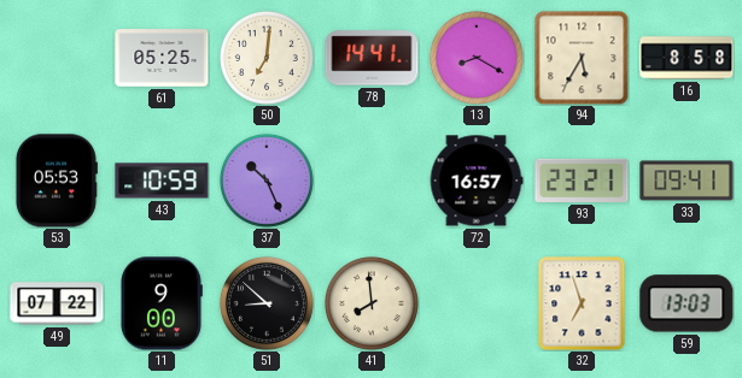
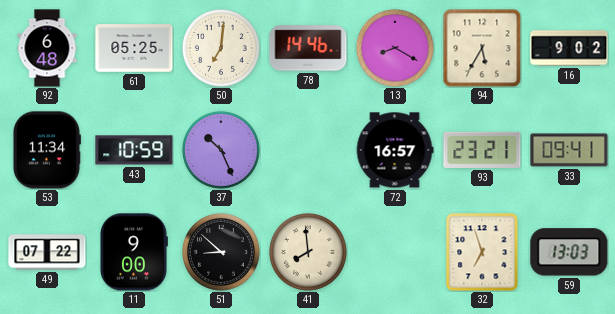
92: none -> 6:48 (47, 48)
78: 14:41 -> 14:46 (308, 48)
16: 8:58 -> 9:02 (569, 48)
53: 05:53 -> 11:34 (46, 150)
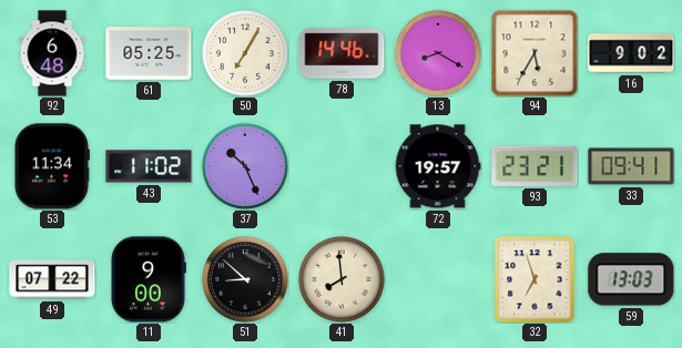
50: 7:01 -> 7:05 (245, 53)
43: 10:59 -> 11:02 (149, 166)
72: 16:57 -> 19:57 (438, 166)
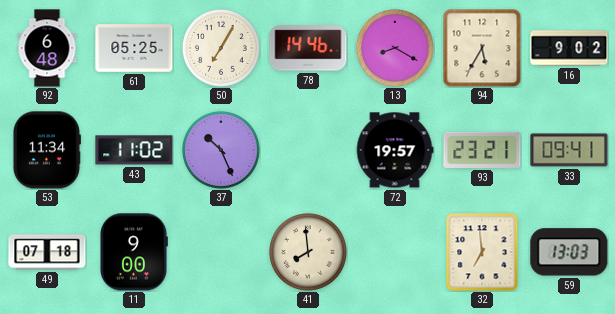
49: 07:22 -> 07:18 (47, 252)
51: 8:52 -> none (245, 279)
32: 6:57 -> 6:59 (482, 252)
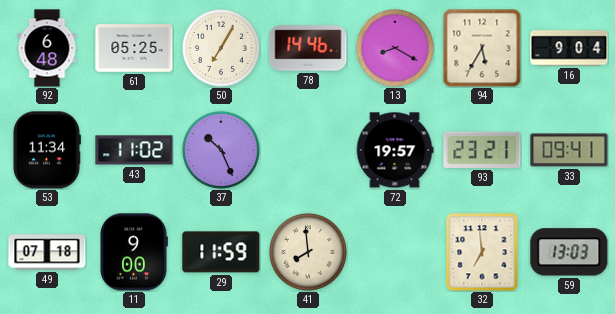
16: 9:02 -> 9:04 (569, 48)
29: none -> 11:59 (221, 252)
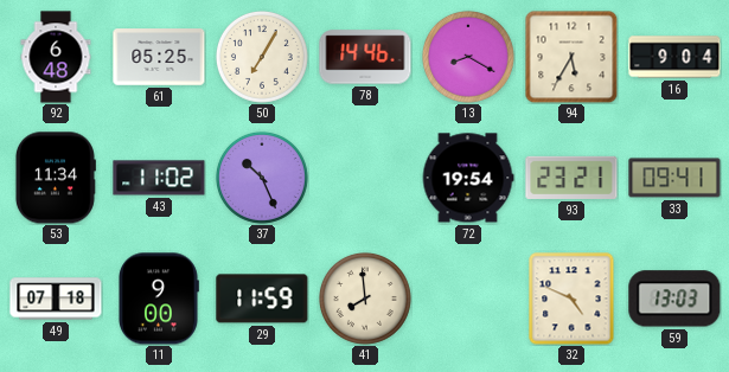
72: 19:57 -> 19:54 (468, 178)
32: 6:59 -> 4:49 (571, 299)
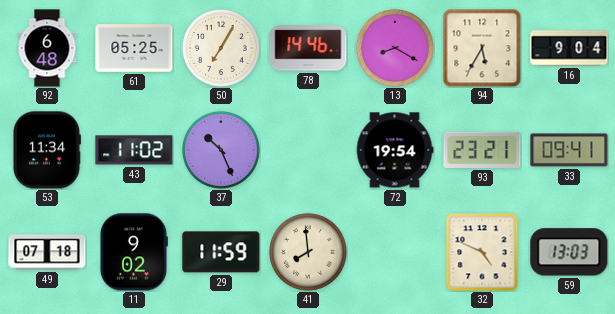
11: 9:00 -> 9:02 (134, 252)
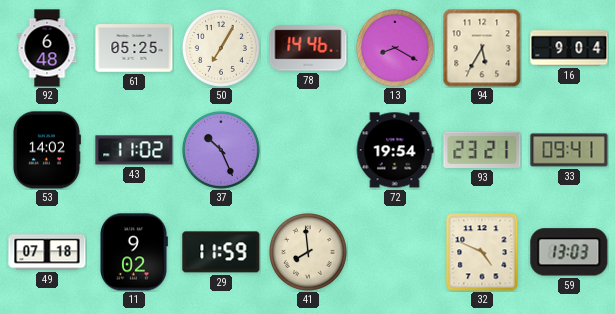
53: 11:34 -> 14:02 (46, 150)
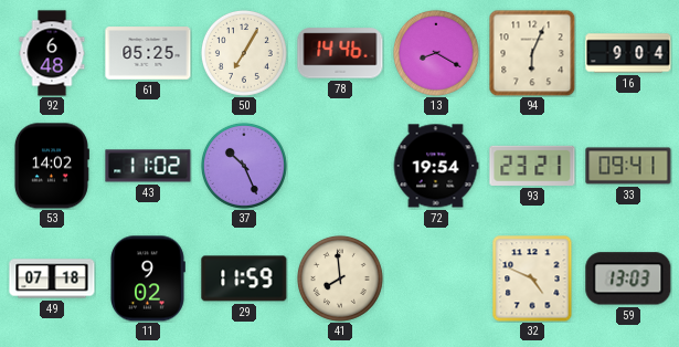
94: 5:35 -> 6:04 (532, 53)
